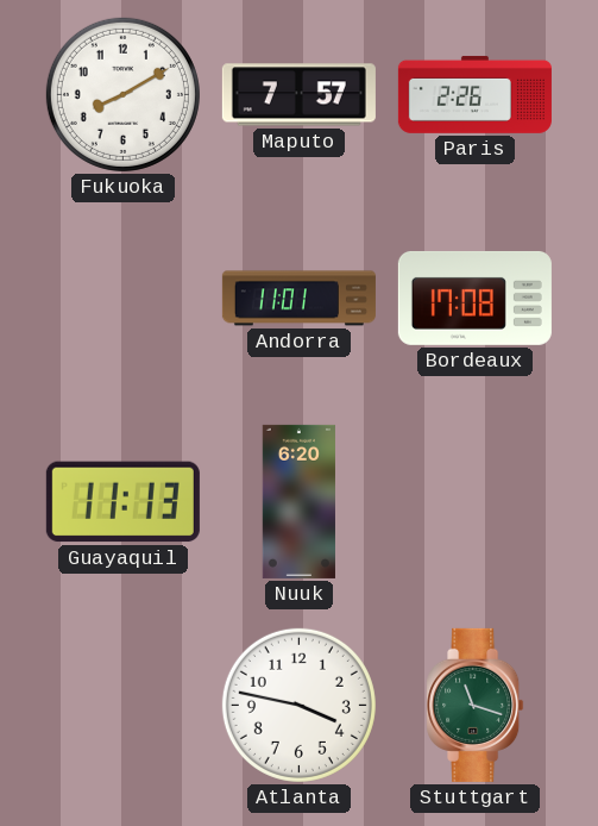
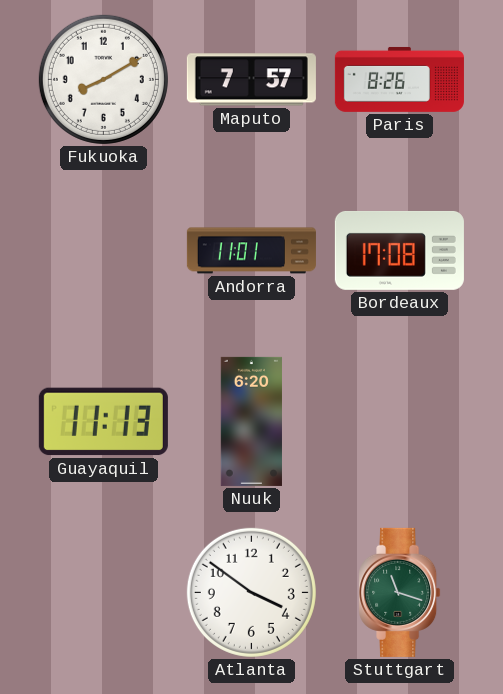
Paris: 2:26 -> 8:26 (399, 79)
Atlanta: 3:47 -> 3:51 (251, 592)
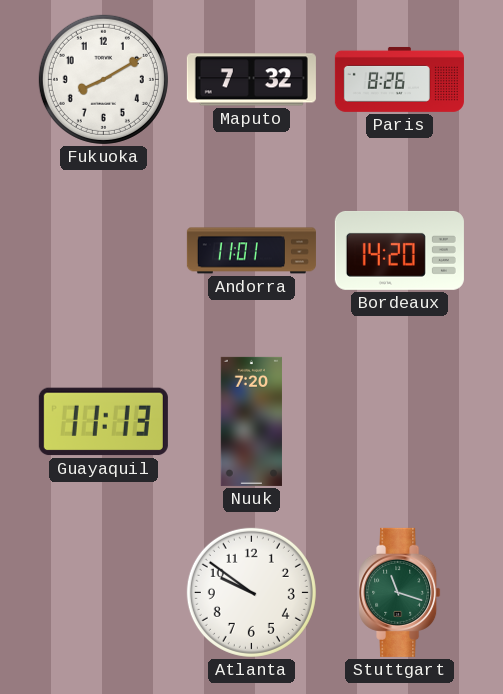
Maputo: 7:57 -> 7:32 (251, 80)
Bordeaux: 17:08 -> 14:20 (399, 250)
Nuuk: 6:20 -> 7:20 (251, 421)
Atlanta: 3:51 -> 9:51 (251, 592)
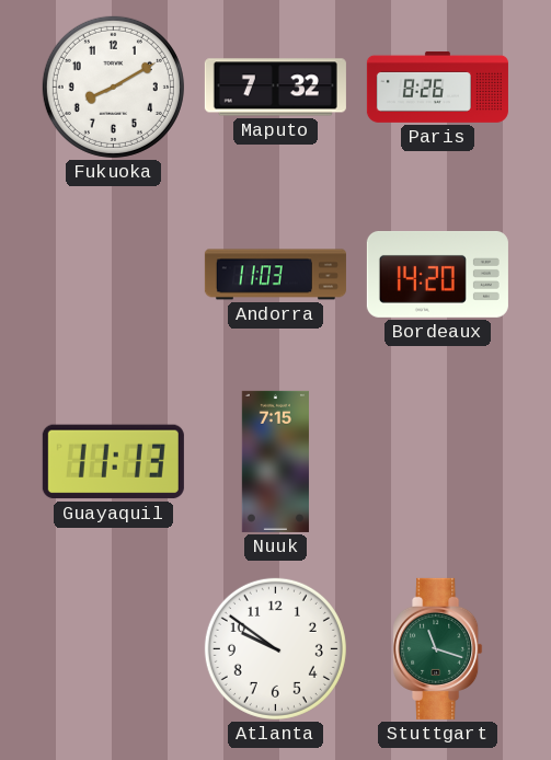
Andorra: 11:01 -> 11:03 (275, 275)
Nuuk: 7:20 -> 7:15 (275, 461)
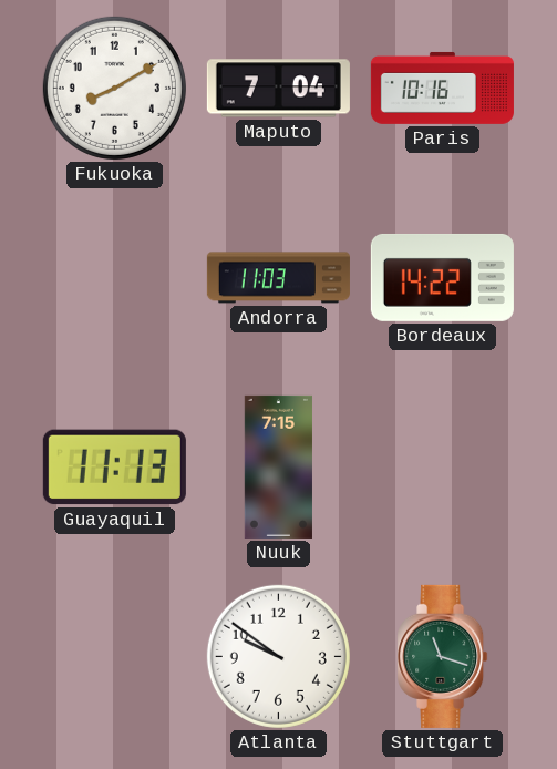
Maputo: 7:32 -> 7:04 (278, 89)
Paris: 8:26 -> 10:16 (442, 88)
Bordeaux: 14:20 -> 14:22 (442, 277)
